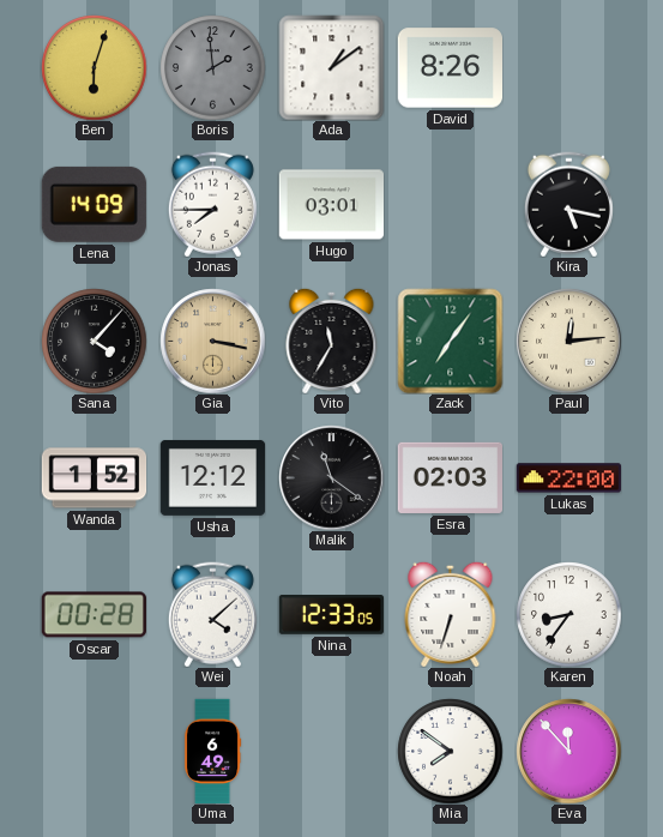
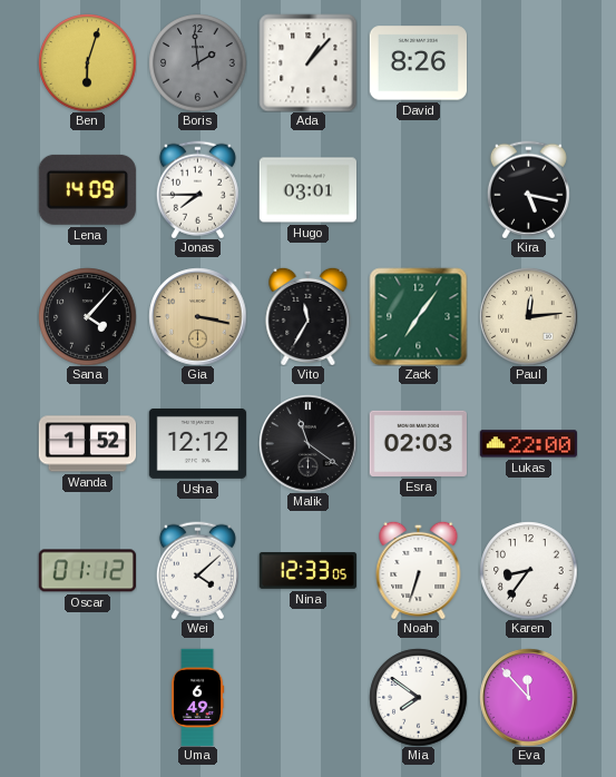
Ada: 1:09 -> 1:07 (307, 62)
Oscar: 00:28 -> 01:12 (87, 571)
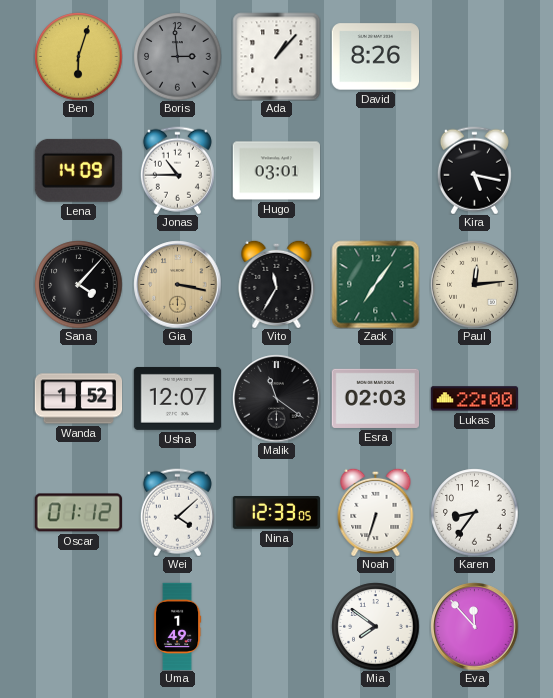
Boris: 1:59 -> 2:59 (177, 56)
Jonas: 7:45 -> 10:45 (177, 170)
Usha: 12:12 -> 12:07 (177, 398)
Uma: 6:49 -> 1:49 (177, 626)
